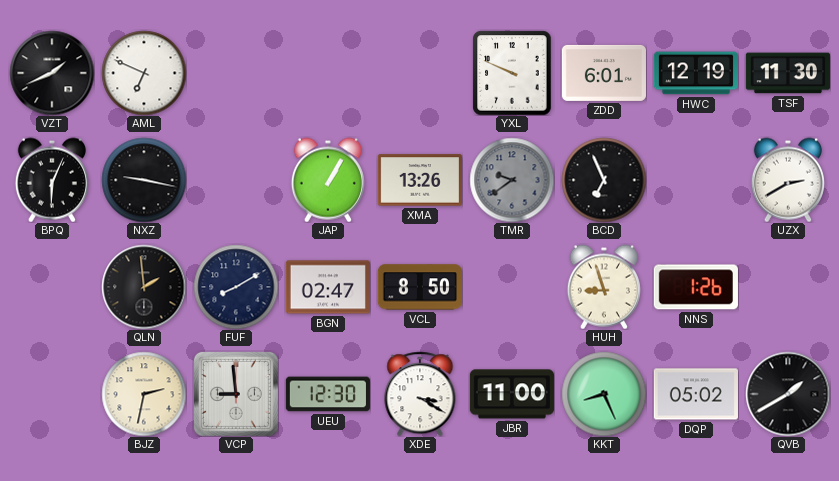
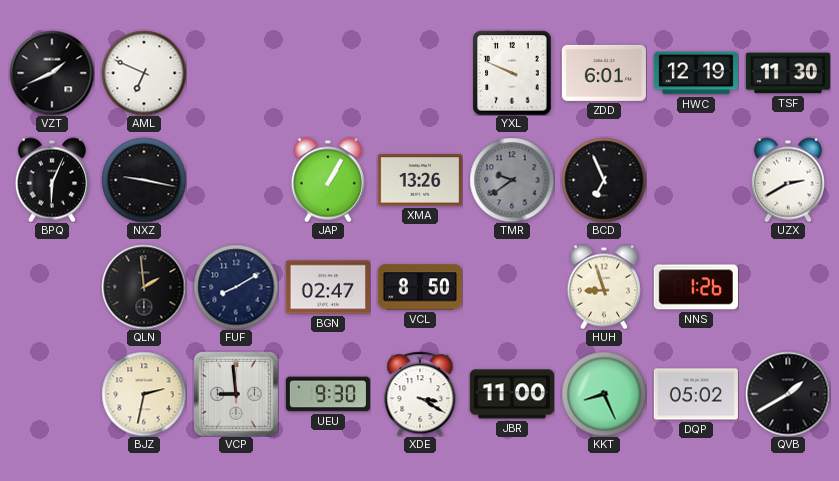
UEU: 12:30 -> 9:30 (328, 394)
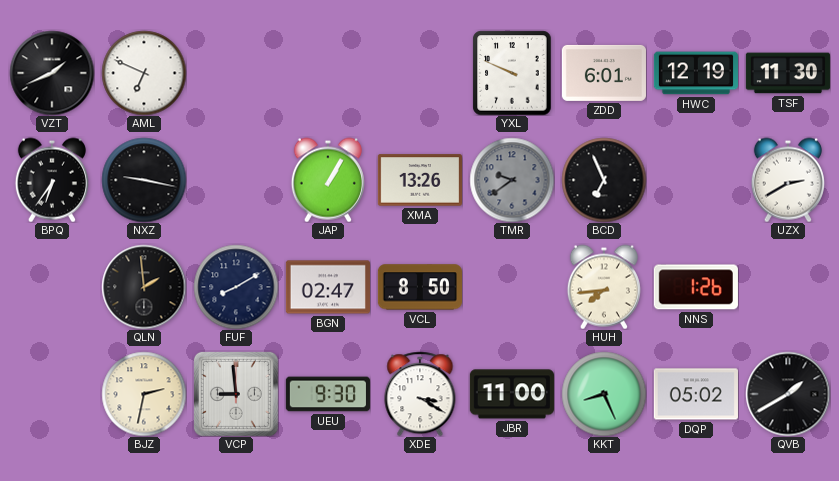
BPQ: 6:04 -> 6:36 (52, 180)
HUH: 8:57 -> 7:44 (604, 287)
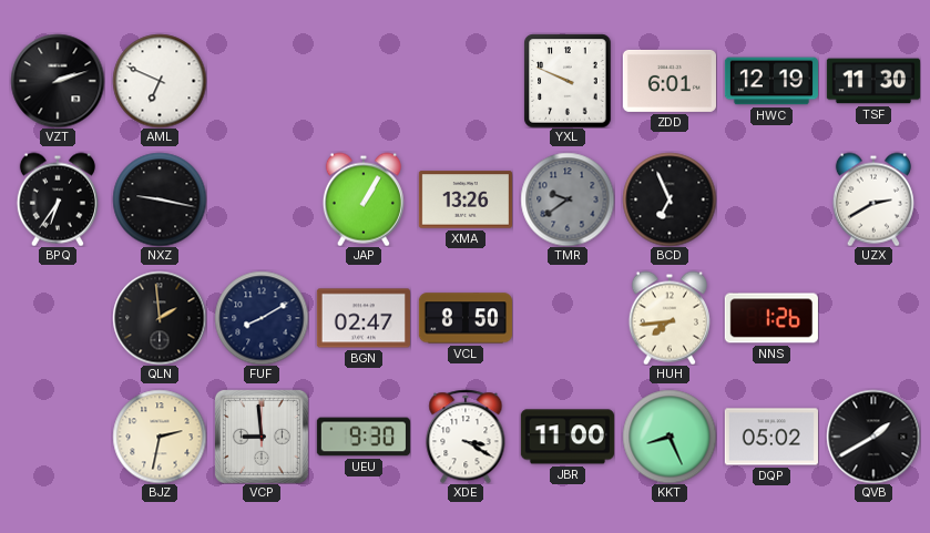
VZT: 1:41 -> 2:12 (58, 81)
